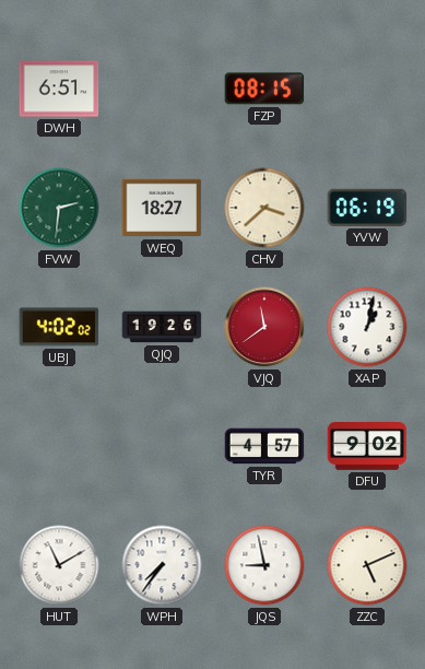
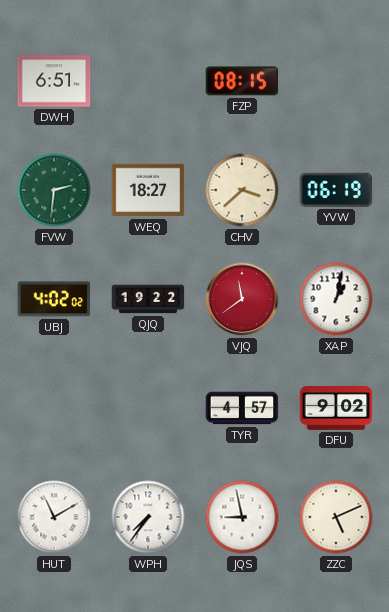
QJQ: 19:26 -> 19:22 (148, 299)
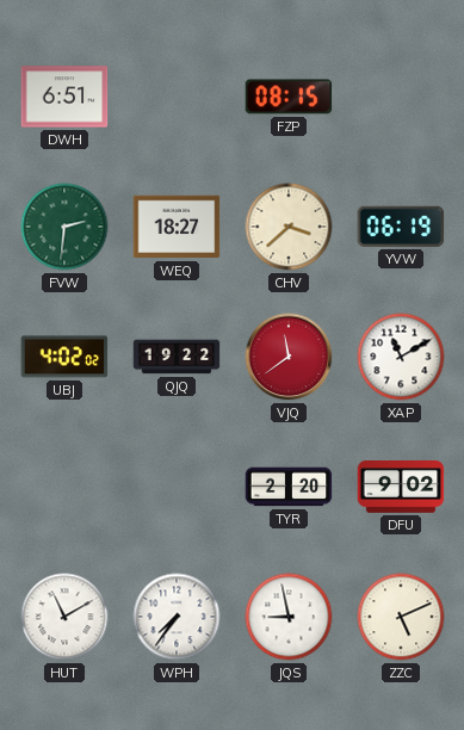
XAP: 1:02 -> 11:10 (401, 357)
TYR: 4:57 -> 2:20 (289, 487)
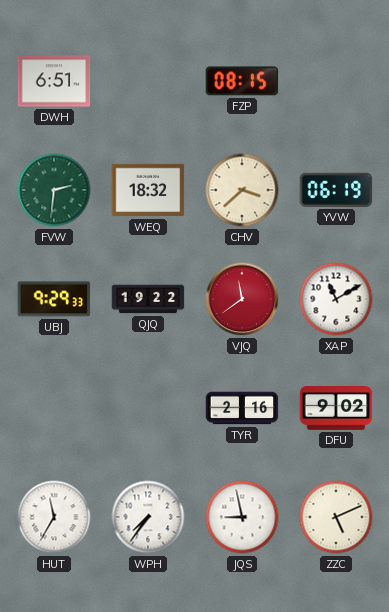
WEQ: 18:27 -> 18:32 (148, 190)
UBJ: 4:02 -> 9:29 (54, 299)
TYR: 2:20 -> 2:16 (242, 408)
HUT: 11:10 -> 11:35 (54, 517)
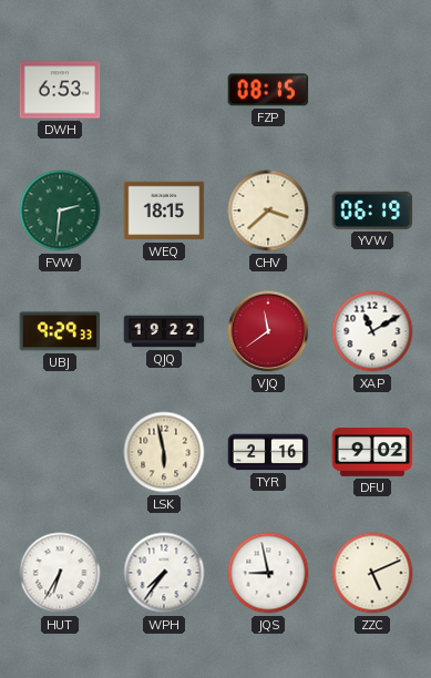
DWH: 6:51 -> 6:53 (60, 90)
WEQ: 18:32 -> 18:15 (164, 210)
LSK: none -> 5:58 (164, 452)
HUT: 11:35 -> 6:35 (60, 573)
